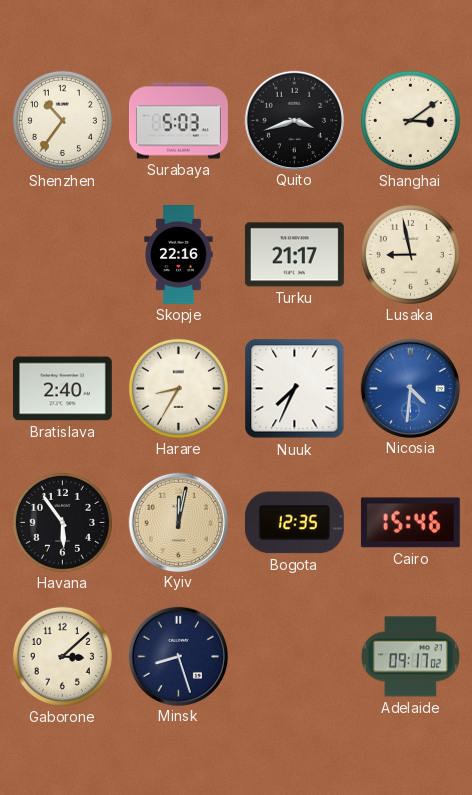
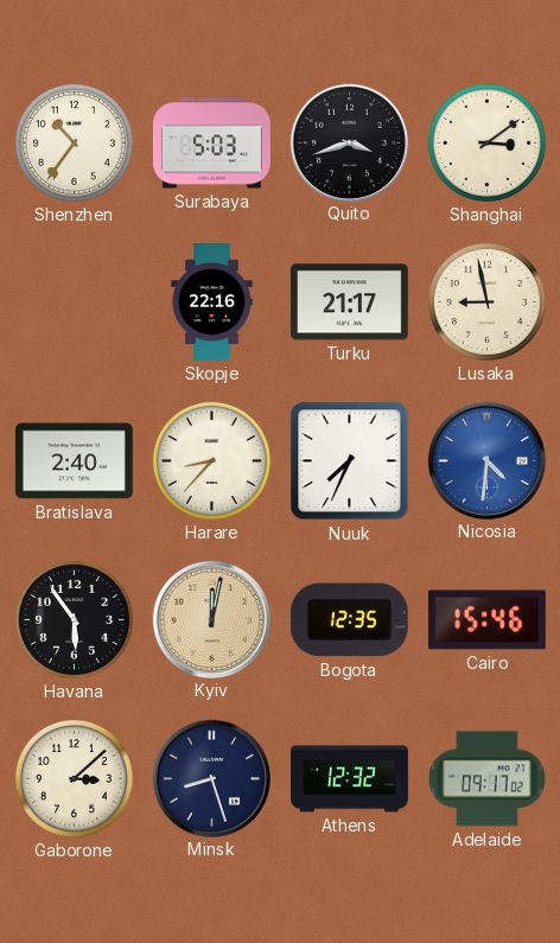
Harare: 8:35 -> 8:37 (211, 460)
Athens: none -> 12:32 (350, 779)
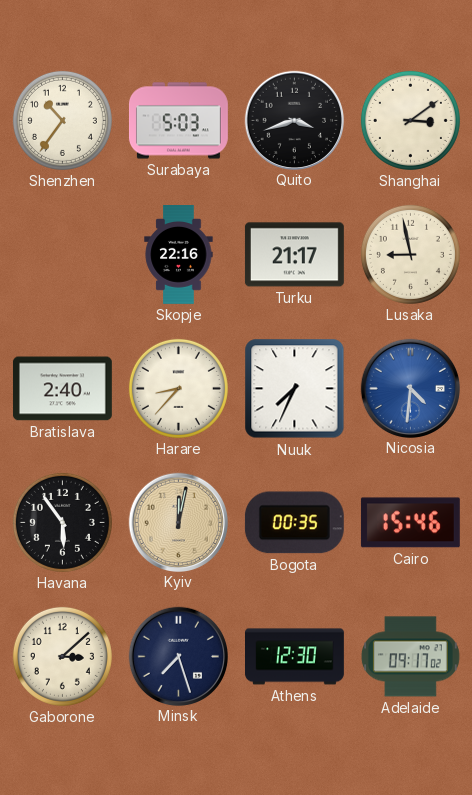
Bogota: 12:35 -> 00:35 (294, 523)
Minsk: 8:27 -> 7:27 (178, 656)
Athens: 12:32 -> 12:30 (295, 657)
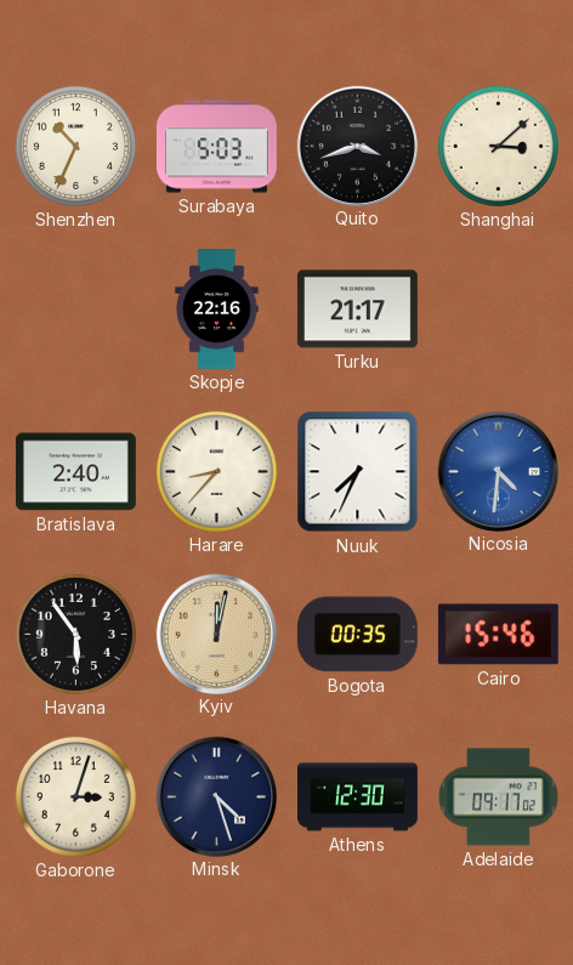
Shenzhen: 10:36 -> 10:34 (75, 146)
Shanghai: 3:09 -> 3:08 (498, 146)
Lusaka: 8:58 -> none (410, 254)
Gaborone: 3:08 -> 3:03 (75, 796)
Minsk: 7:27 -> 4:27 (216, 796)
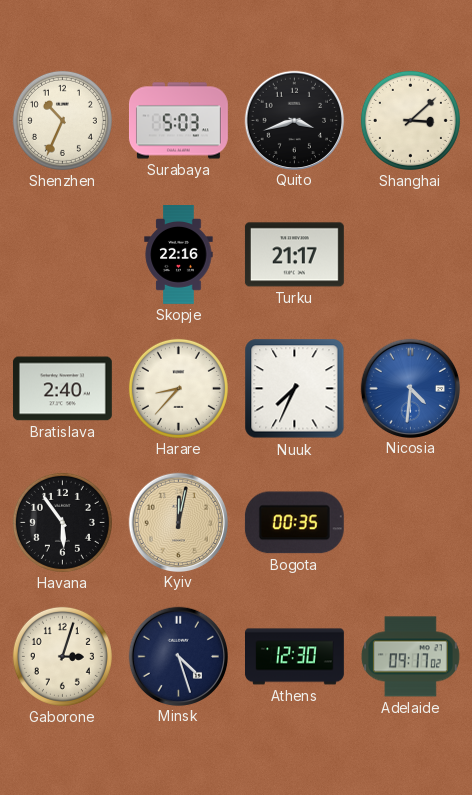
Cairo: 15:46 -> none (498, 635)
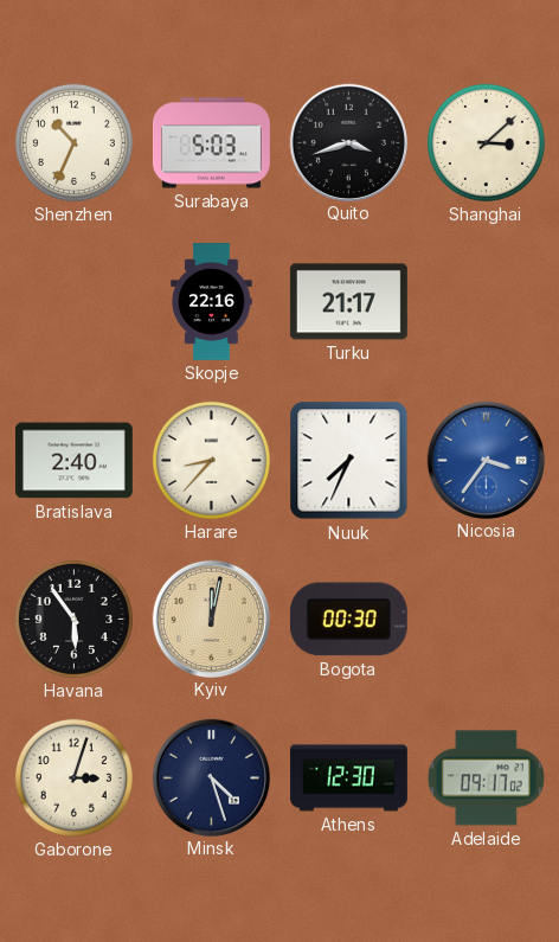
Nicosia: 4:31 -> 3:36 (486, 460)
Bogota: 00:35 -> 00:30 (348, 620)
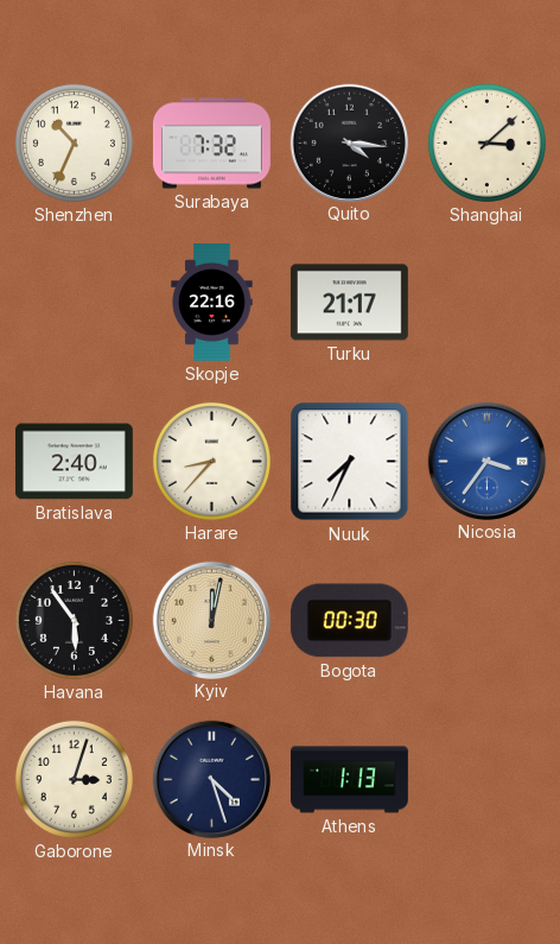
Surabaya: 5:03 -> 7:32 (211, 144)
Quito: 3:42 -> 4:16 (349, 142)
Athens: 12:30 -> 1:13 (350, 780)
Adelaide: 09:17 -> none (486, 778)
